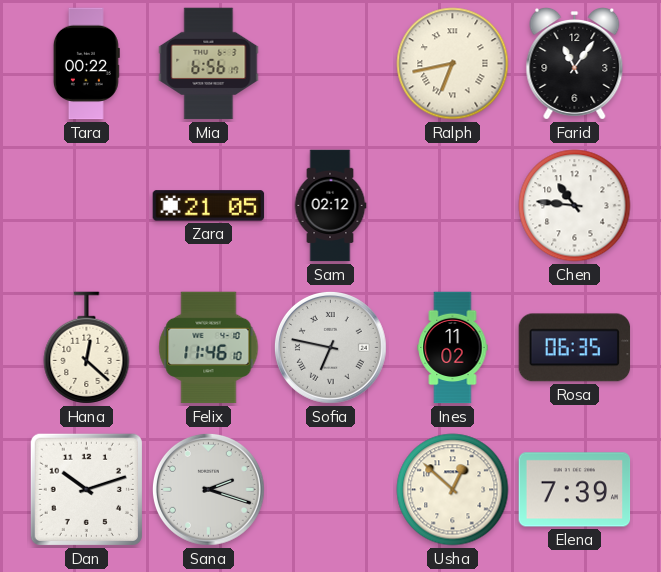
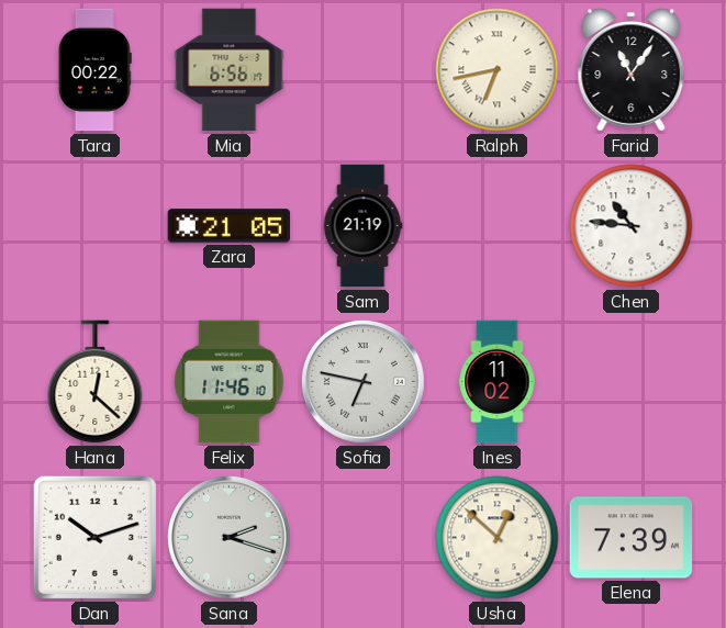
Sam: 02:12 -> 21:19 (362, 226)
Rosa: 06:35 -> none (575, 348)
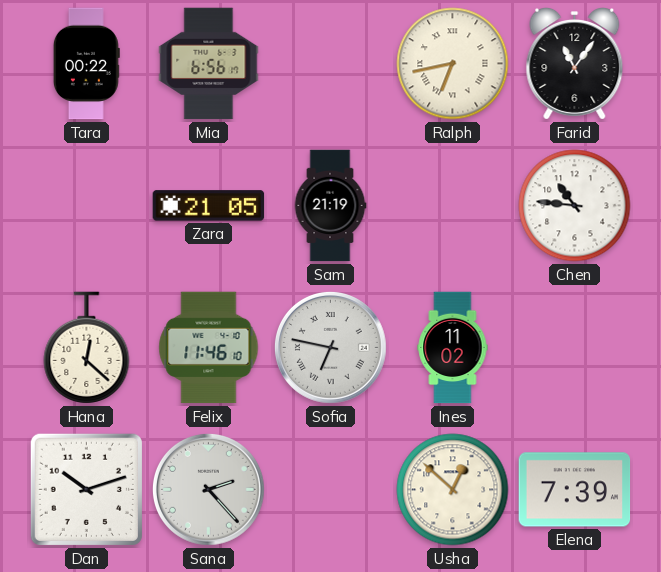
Sana: 2:18 -> 2:23 (209, 490)
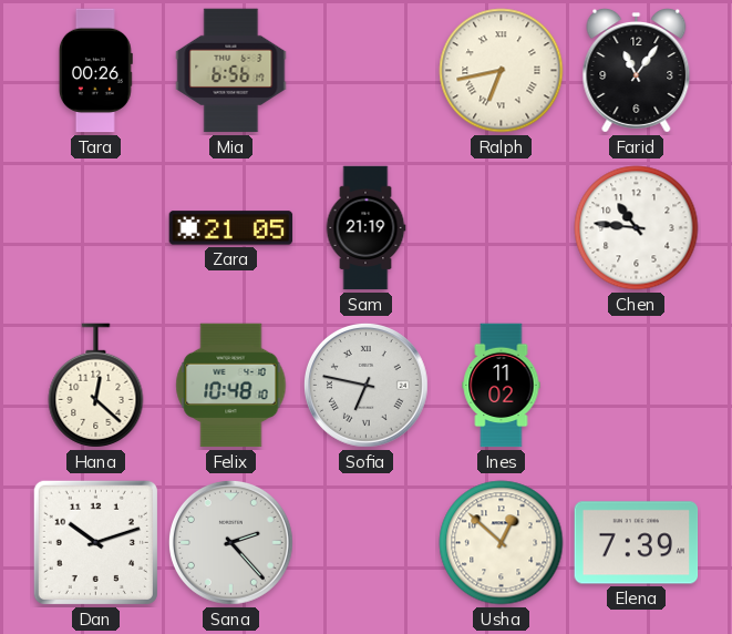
Tara: 00:22 -> 00:26 (95, 71)
Felix: 11:46 -> 10:48 (231, 386)
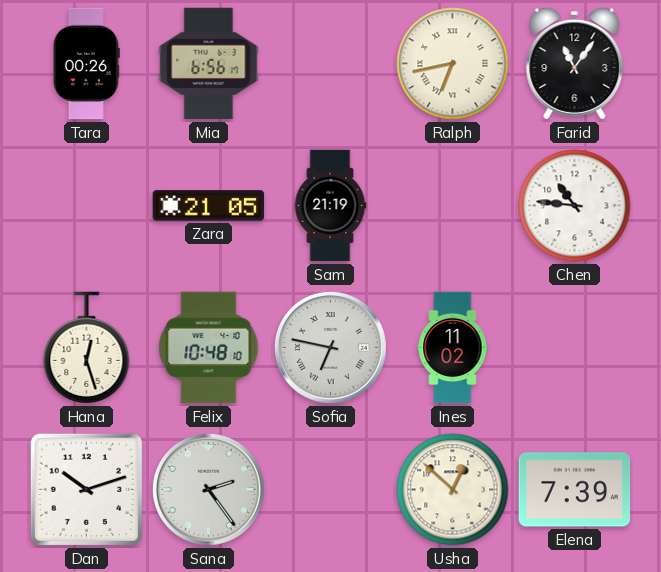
Hana: 12:22 -> 12:27 (87, 348)
Sana: 2:23 -> 2:24 (209, 490)
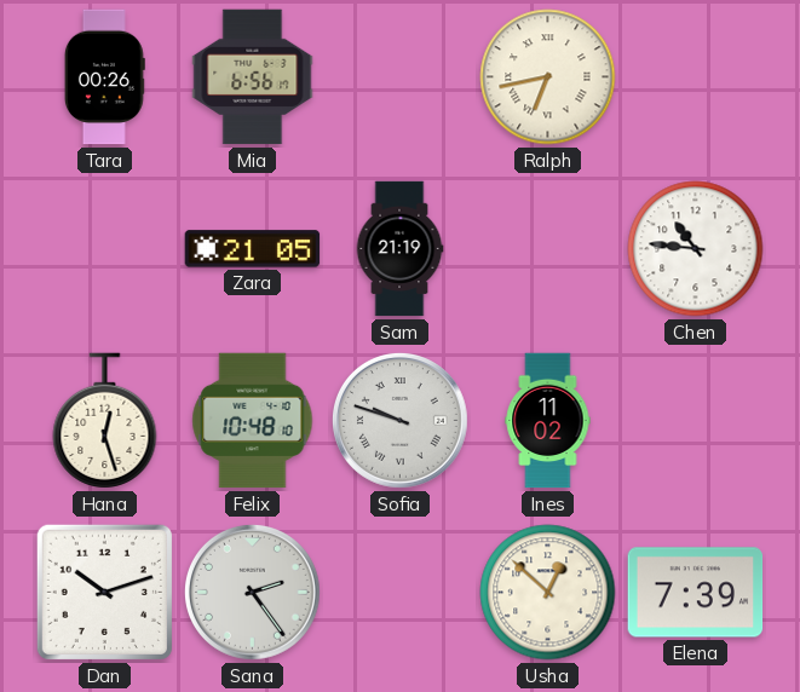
Farid: 11:06 -> none (575, 64)
Sofia: 6:47 -> 9:48 (401, 421)
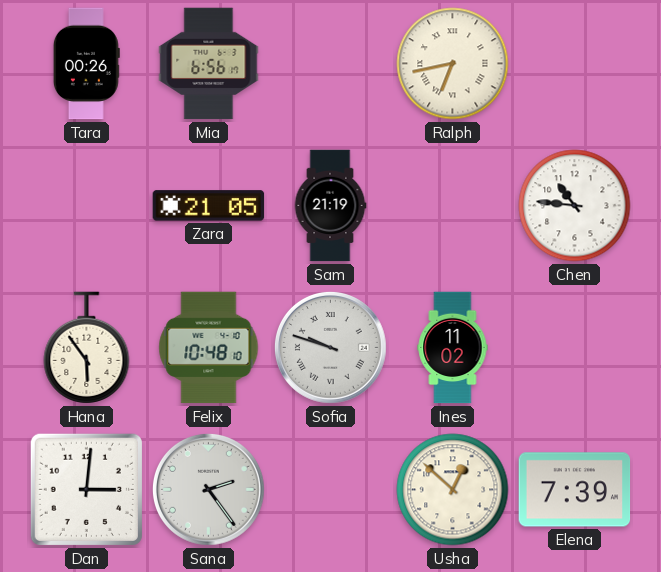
Hana: 12:27 -> 5:54 (87, 348)
Dan: 10:12 -> 3:01 (86, 489)
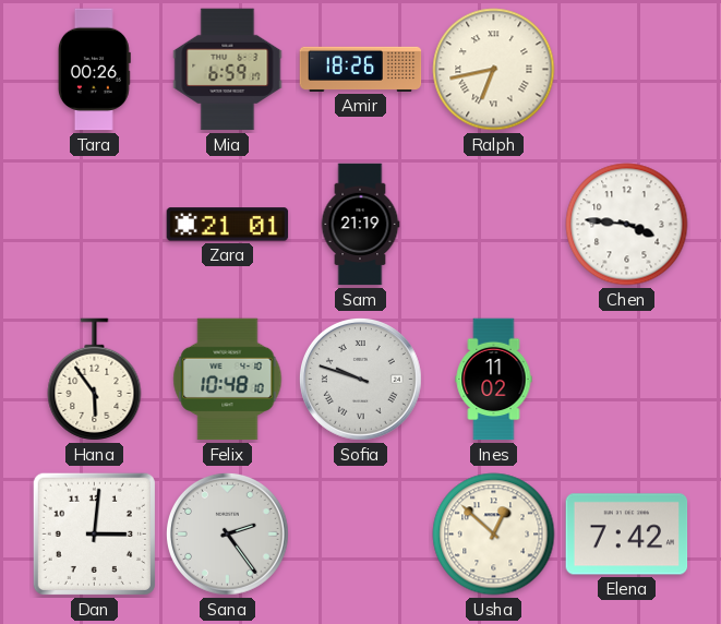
Mia: 6:56 -> 6:59 (228, 70)
Amir: none -> 18:26 (361, 69)
Zara: 21:05 -> 21:01 (228, 225)
Chen: 10:46 -> 3:46 (627, 225)
Elena: 7:39 -> 7:42 (627, 535)
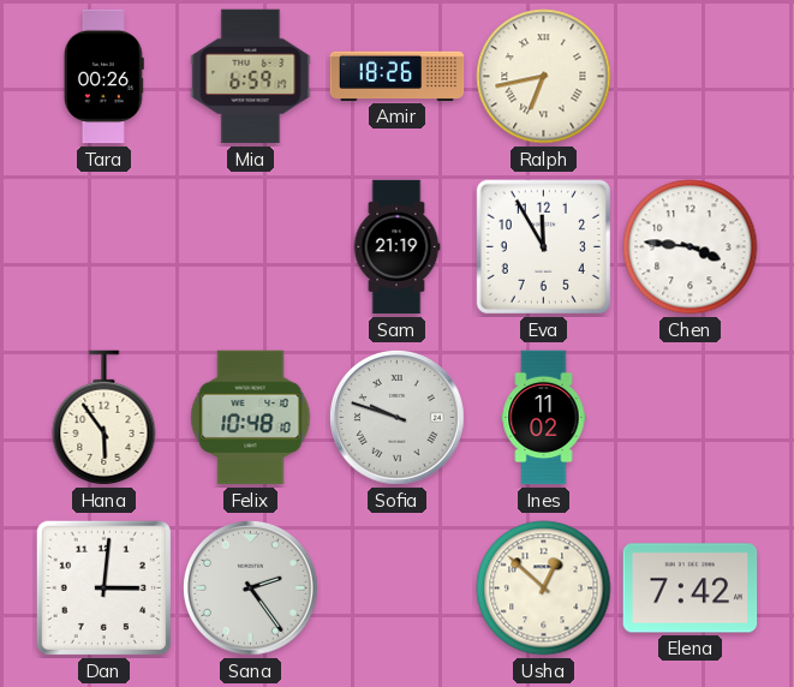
Zara: 21:01 -> none (228, 225)
Eva: none -> 11:55 (543, 246)
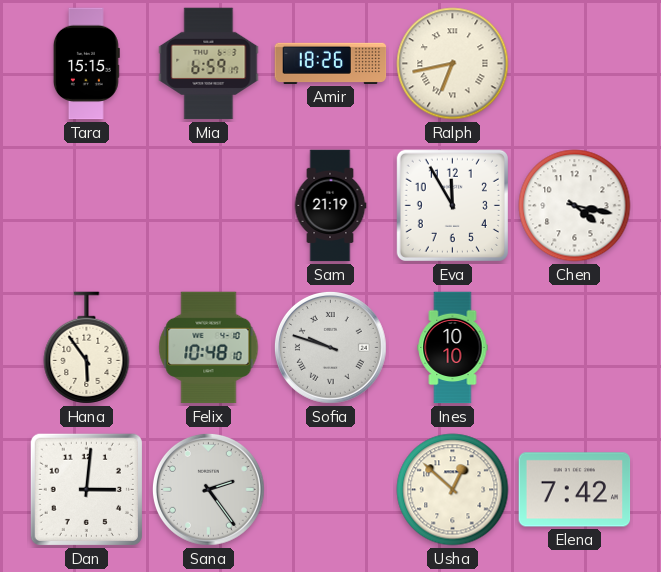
Tara: 00:26 -> 15:15 (86, 64)
Chen: 3:46 -> 4:17 (575, 206)
Ines: 11:02 -> 10:10 (453, 348)
